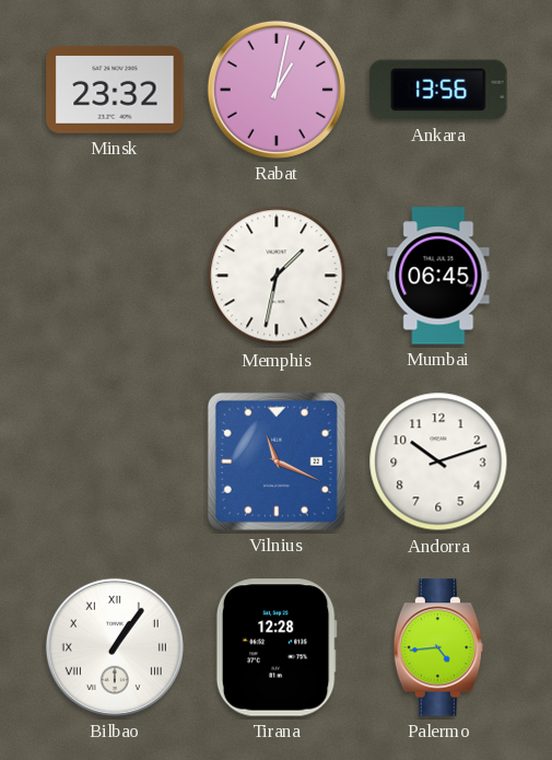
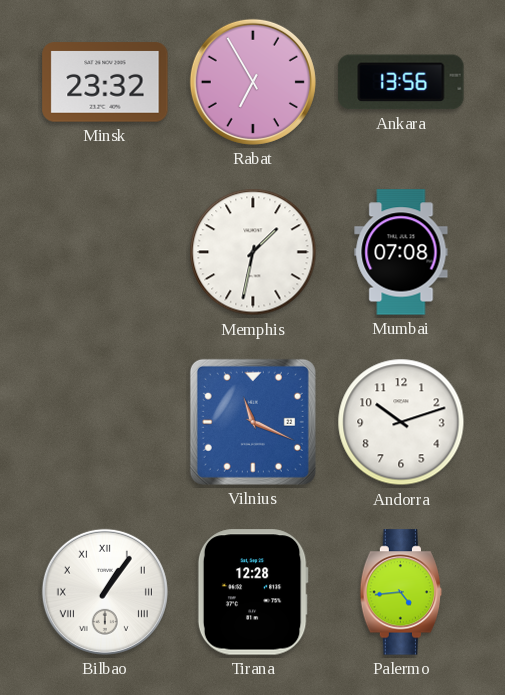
Rabat: 1:02 -> 6:55 (253, 82)
Mumbai: 06:45 -> 07:08 (401, 252)
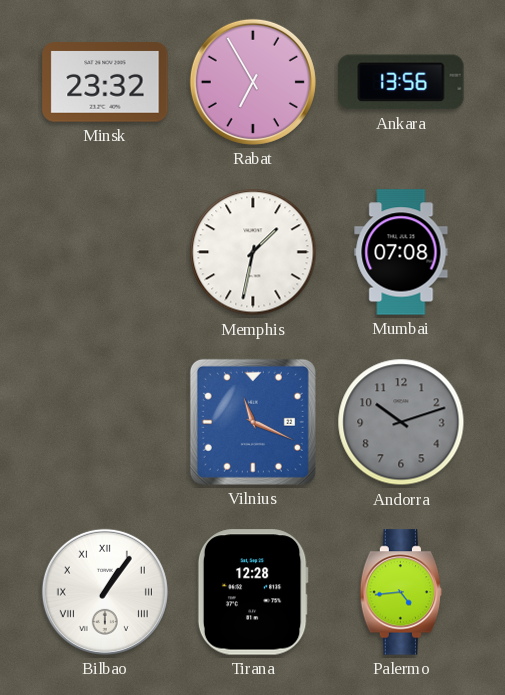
Andorra dial: white -> grey (401, 422)
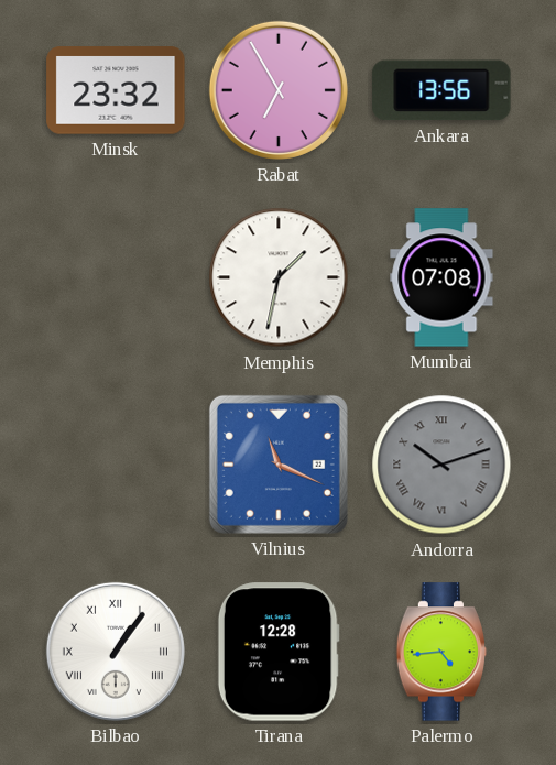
Andorra numerals: Arabic -> Roman (441, 465)
